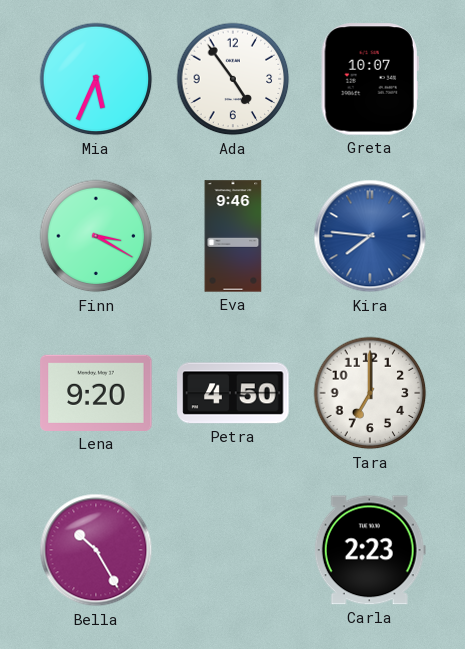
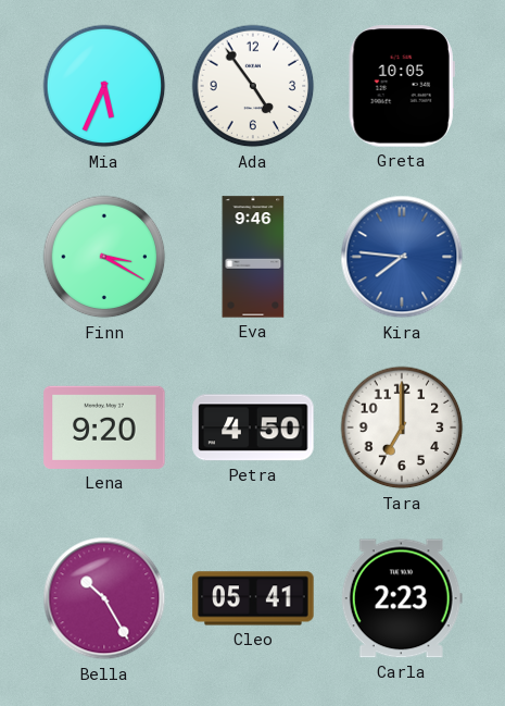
Greta: 10:07 -> 10:05 (402, 86)
Cleo: none -> 05:41 (253, 598)
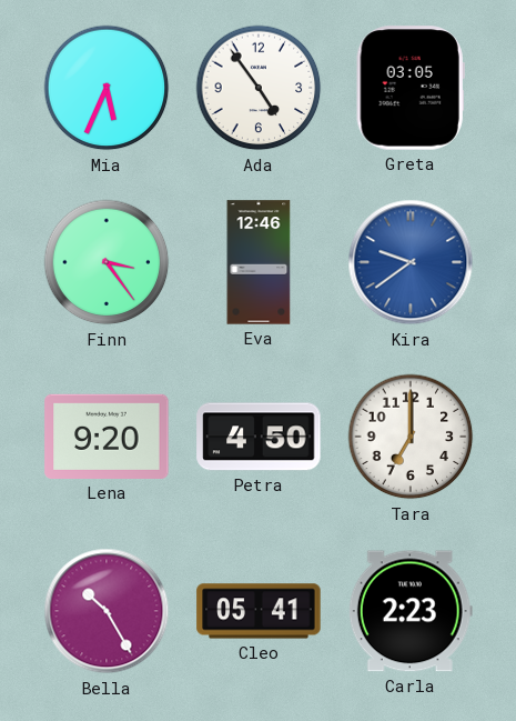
Greta: 10:05 -> 03:05 (411, 88)
Finn: 3:20 -> 3:24 (107, 262)
Eva: 9:46 -> 12:46 (259, 262)
Kira: 7:46 -> 9:39 (411, 262)
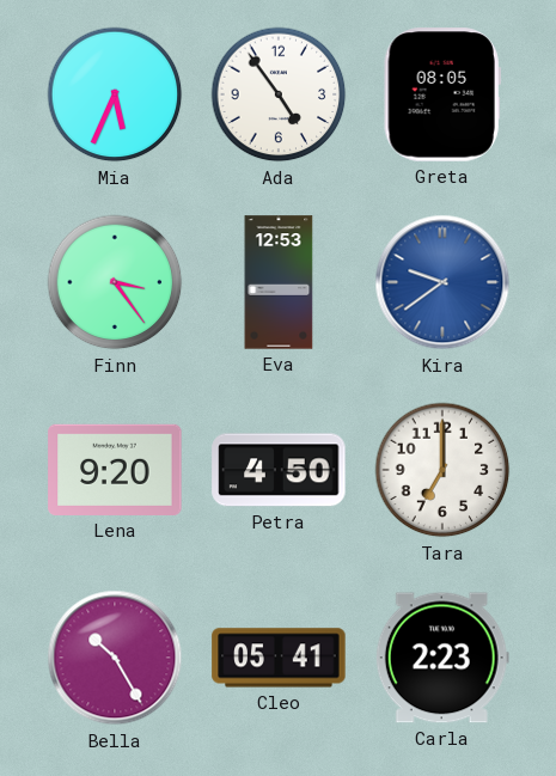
Greta: 03:05 -> 08:05 (442, 94)
Eva: 12:46 -> 12:53 (279, 282)
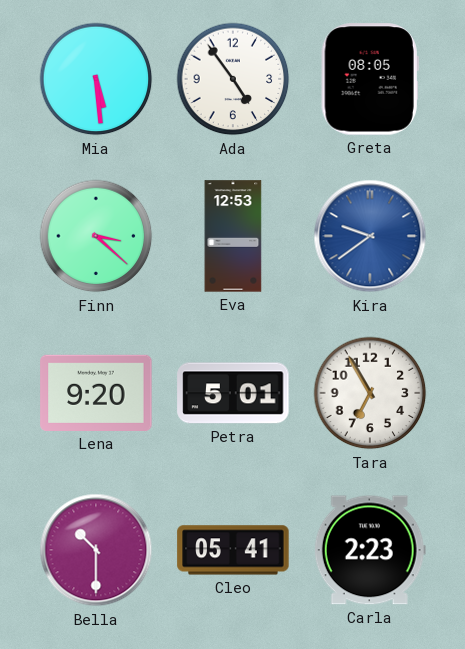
Mia: 5:34 -> 5:29 (96, 79)
Finn: 3:24 -> 3:22 (96, 236)
Petra: 4:50 -> 5:01 (233, 393)
Tara: 7:00 -> 6:55 (370, 393)
Bella: 10:25 -> 10:30 (96, 550)
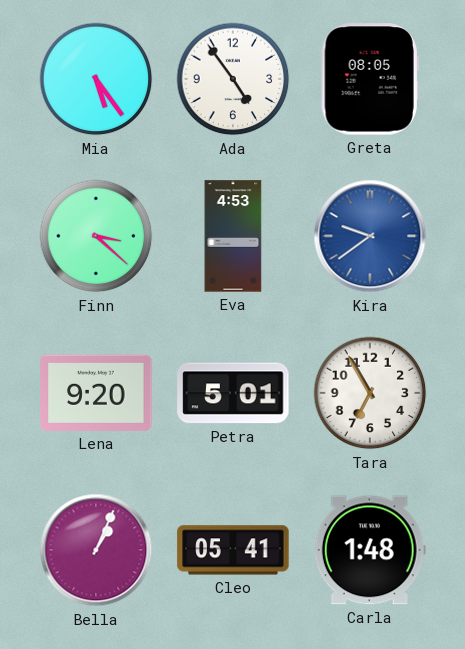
Mia: 5:29 -> 5:24 (96, 79)
Eva: 12:53 -> 4:53 (233, 236)
Bella: 10:30 -> 1:04 (96, 550)
Carla: 2:23 -> 1:48 (370, 550)
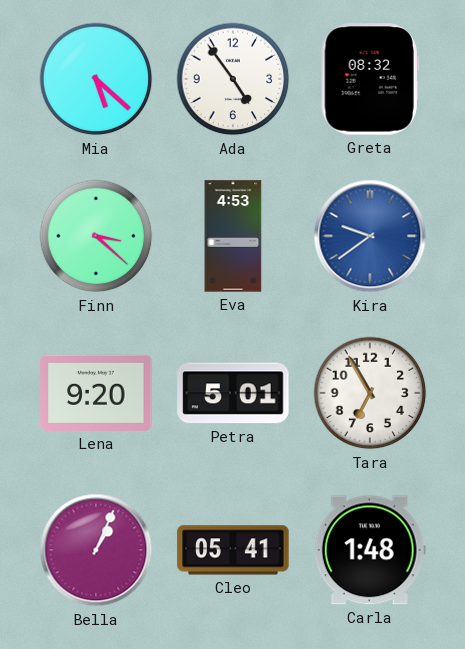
Mia: 5:24 -> 5:22 (96, 79)
Greta: 08:05 -> 08:32 (370, 79)
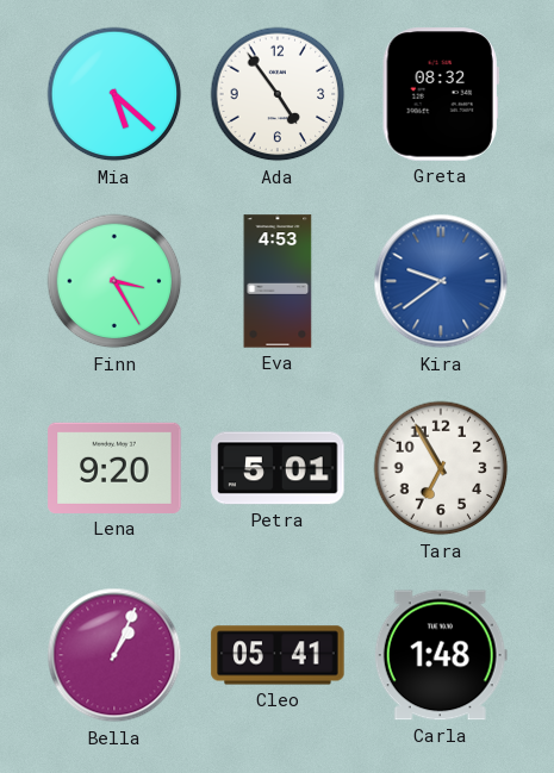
Finn: 3:22 -> 3:25 (114, 281)
